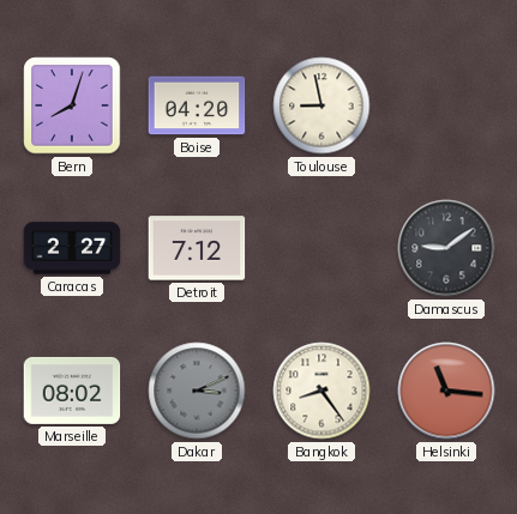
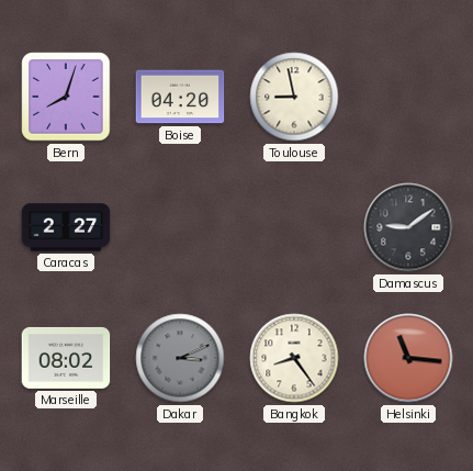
Detroit: 7:12 -> none (197, 248)
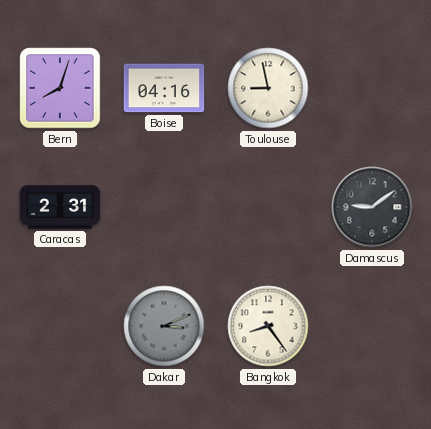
Boise: 04:20 -> 04:16 (164, 88)
Caracas: 2:27 -> 2:31 (60, 207)
Marseille: 08:02 -> none (66, 358)
Helsinki: 11:16 -> none (408, 358)
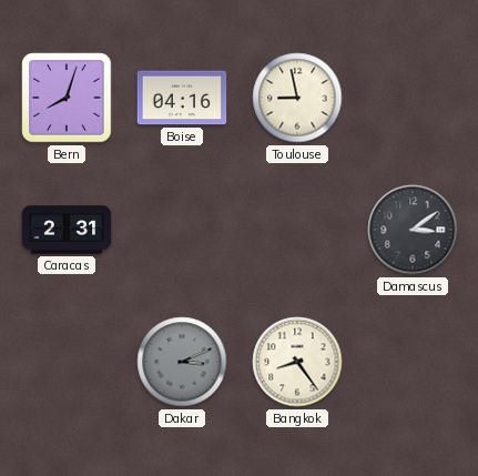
Damascus: 9:09 -> 3:09 (413, 230)
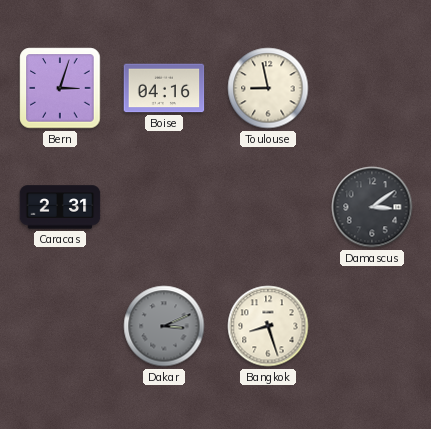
Bern: 8:03 -> 3:03 (60, 88)
Bangkok: 8:24 -> 8:27 (268, 326)
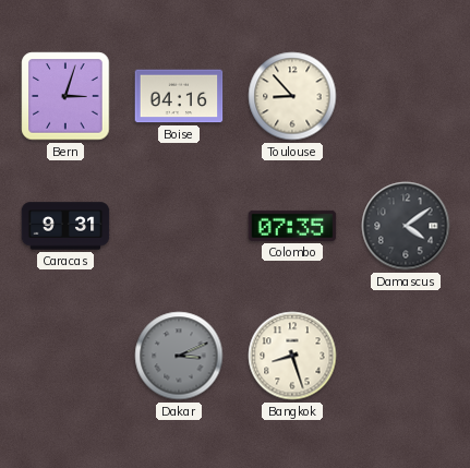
Toulouse: 8:58 -> 8:53 (292, 96)
Caracas: 2:31 -> 9:31 (65, 226)
Colombo: none -> 07:35 (292, 226)
Damascus: 3:09 -> 4:09 (406, 226)
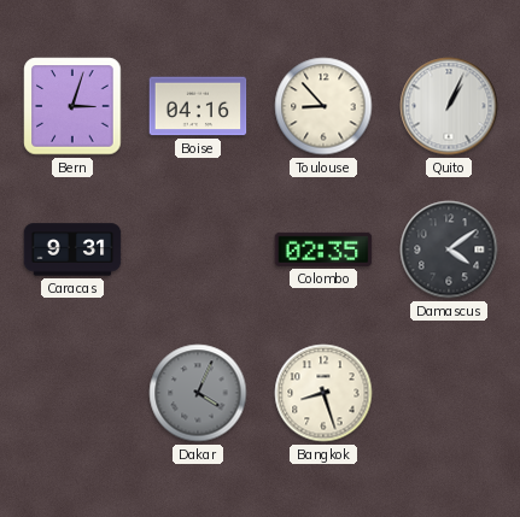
Quito: none -> 1:04 (449, 106)
Colombo: 07:35 -> 02:35 (323, 249)
Dakar: 3:11 -> 4:04 (198, 393)
